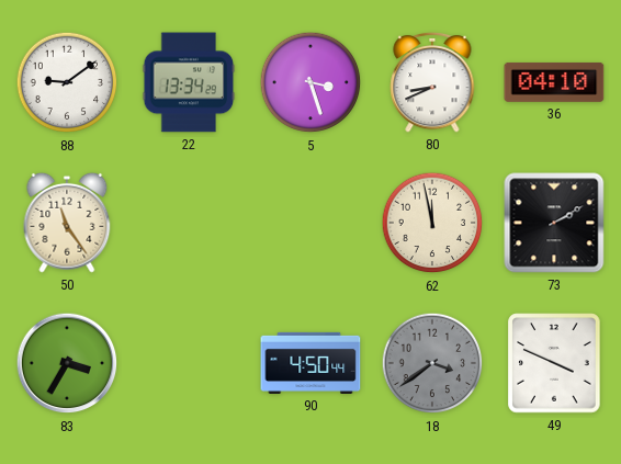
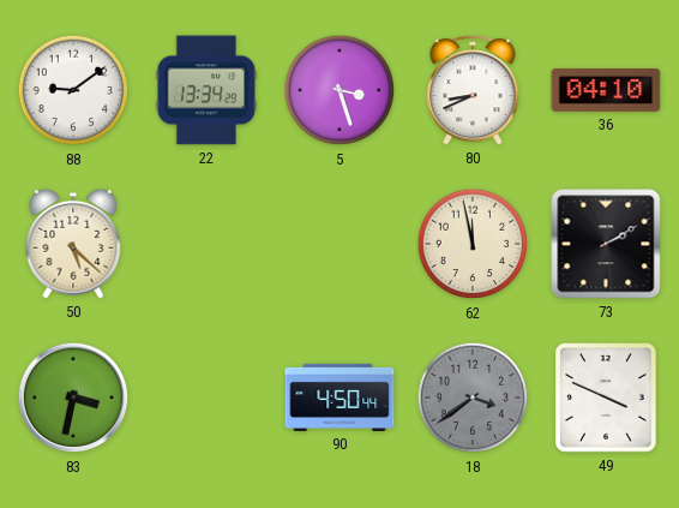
50: 11:24 -> 5:22 (73, 244)
83: 3:35 -> 3:32 (73, 398)
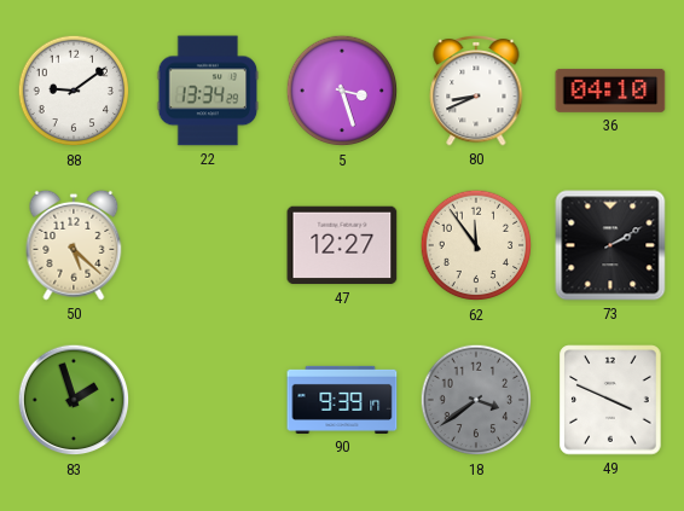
47: none -> 12:27 (342, 245)
62: 11:58 -> 11:54 (476, 245)
83: 3:32 -> 1:57 (74, 400)
90: 4:50 -> 9:39 (342, 400)
